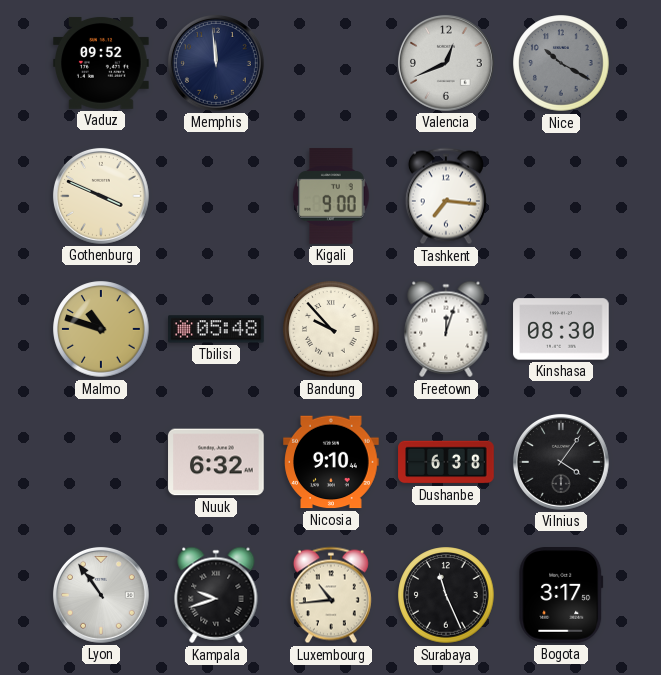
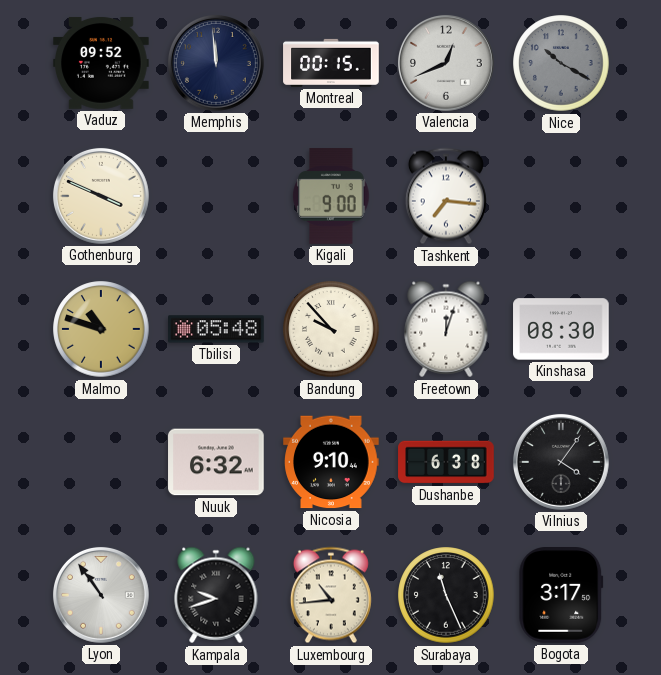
Montreal: none -> 00:15 (331, 63)
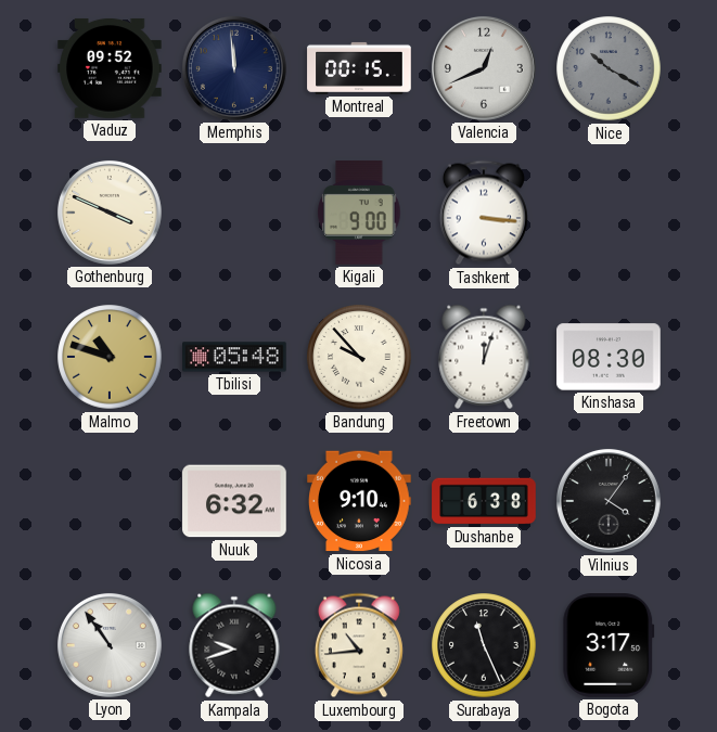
Tashkent: 7:16 -> 3:16 (484, 213)
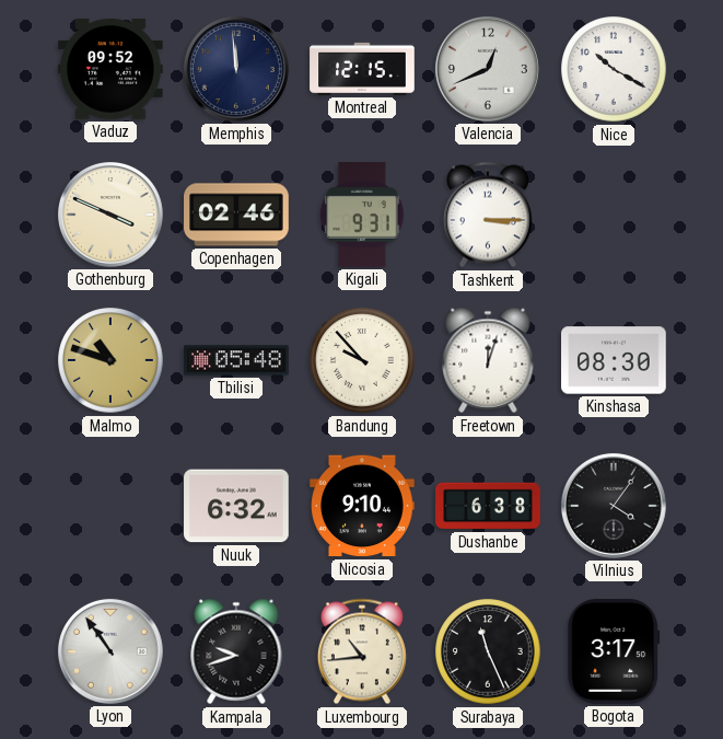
Montreal: 00:15 -> 12:15 (362, 69)
Nice dial: grey -> white (614, 69)
Copenhagen: none -> 02:46 (236, 215)
Kigali: 9:00 -> 9:31 (362, 215)
Tashkent: 3:16 -> 3:15 (488, 215)
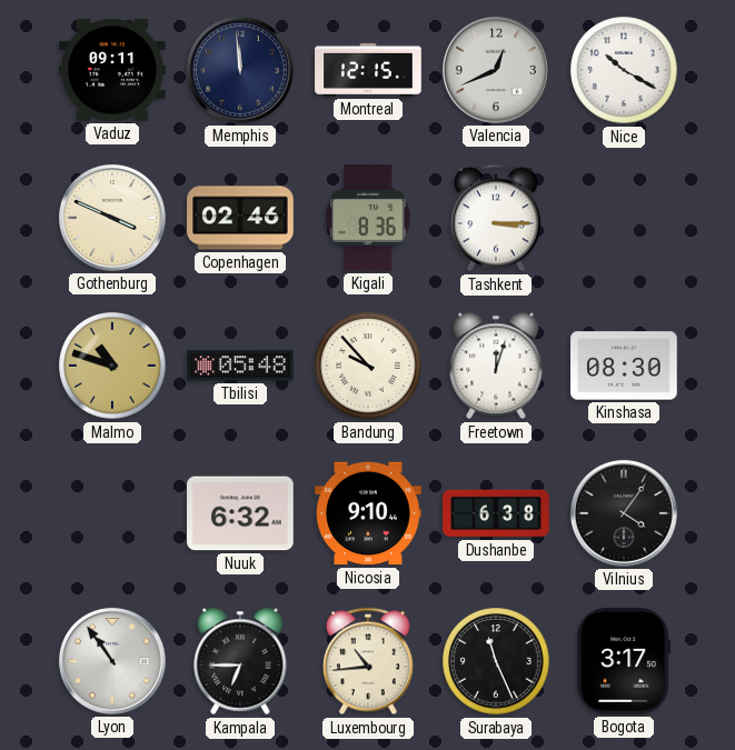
Vaduz: 09:52 -> 09:11 (112, 70)
Kigali: 9:31 -> 8:36 (368, 218)
Kampala: 9:42 -> 6:45 (240, 661)
